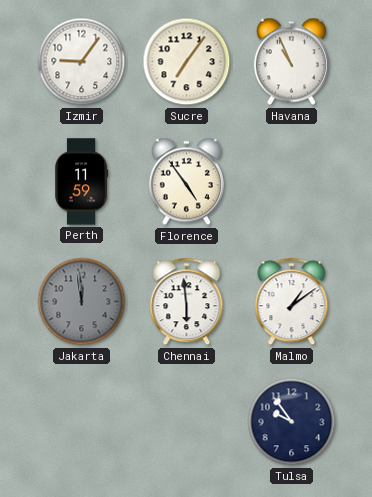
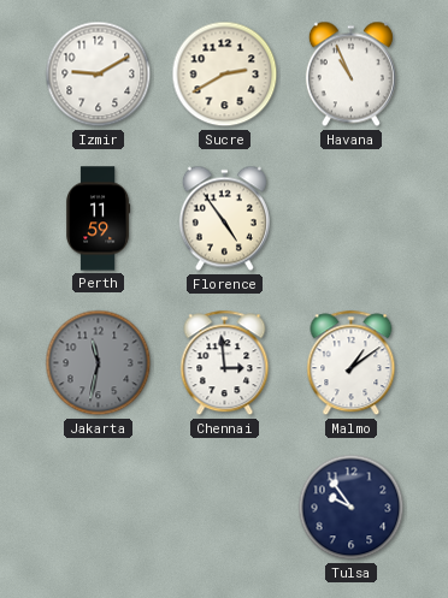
Izmir: 9:06 -> 9:10 (99, 75)
Sucre: 7:06 -> 2:40 (225, 75)
Jakarta: 11:59 -> 11:32 (99, 363)
Chennai: 5:59 -> 2:59 (225, 363)
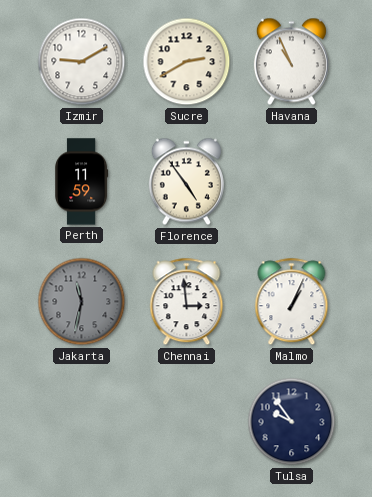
Malmo: 1:09 -> 1:04 (292, 302)
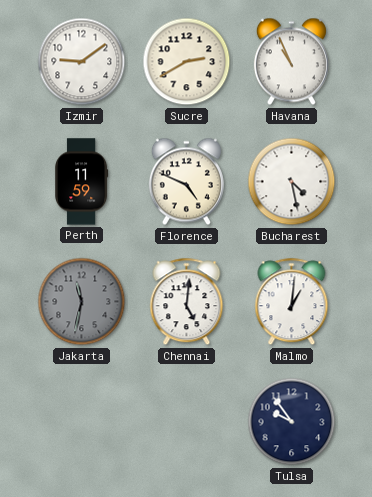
Izmir: 9:10 -> 9:09 (82, 62)
Florence: 4:54 -> 4:49 (186, 182)
Bucharest: none -> 4:28 (292, 182)
Chennai: 2:59 -> 5:01 (187, 302)
Malmo: 1:04 -> 1:01 (292, 302)
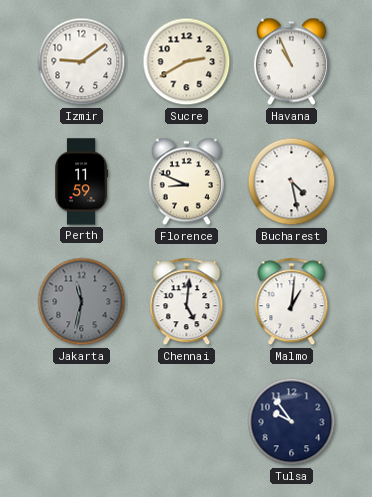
Florence: 4:49 -> 8:49 (186, 182)
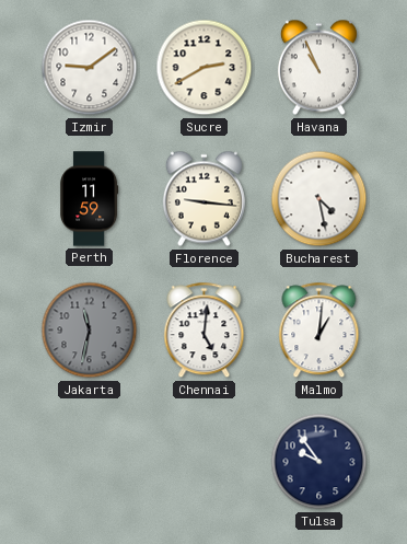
Florence: 8:49 -> 9:16 (203, 199)
